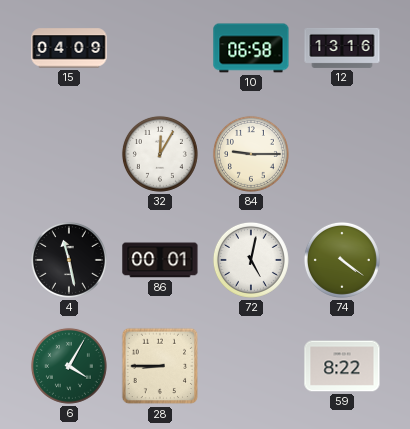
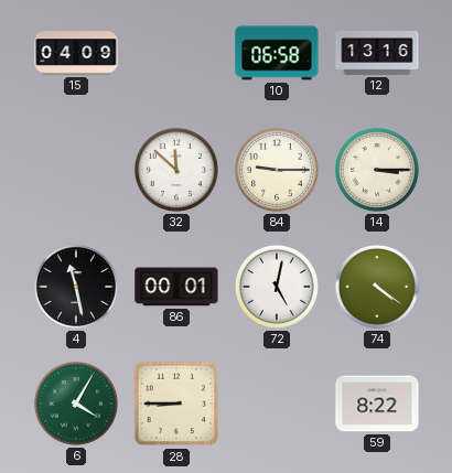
32: 12:05 -> 11:52 (176, 170)
14: none -> 3:15 (377, 170)
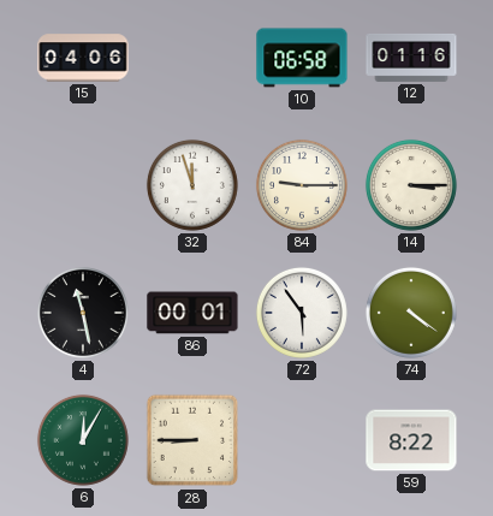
15: 04:09 -> 04:06 (83, 58)
12: 13:16 -> 01:16 (411, 58)
32: 11:52 -> 11:57 (192, 185)
72: 5:02 -> 5:54 (302, 313)
6: 4:05 -> 12:05 (83, 440)
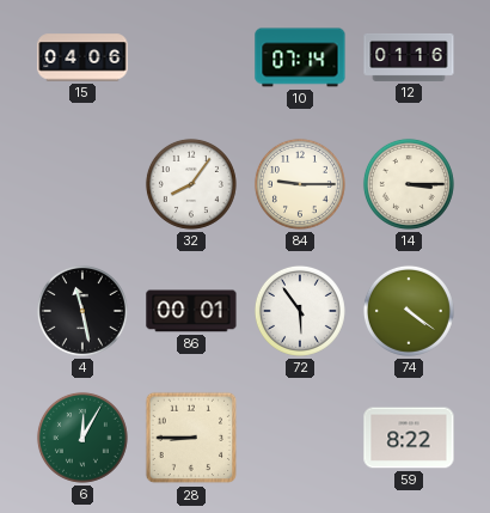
10: 06:58 -> 07:14 (300, 57)
32: 11:57 -> 8:06 (191, 184)
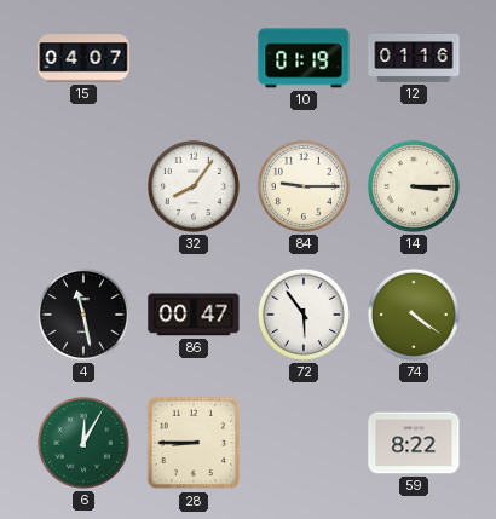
15: 04:06 -> 04:07 (83, 58)
10: 07:14 -> 01:19 (304, 58)
86: 00:01 -> 00:47 (194, 315)
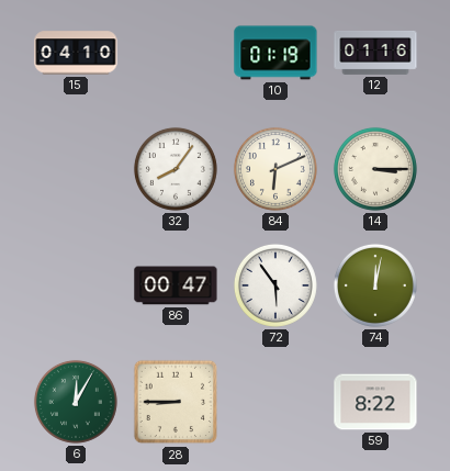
15: 04:07 -> 04:10 (76, 53)
84: 9:15 -> 6:11 (275, 169)
4: 11:28 -> none (83, 315)
74: 4:21 -> 12:02 (375, 285)
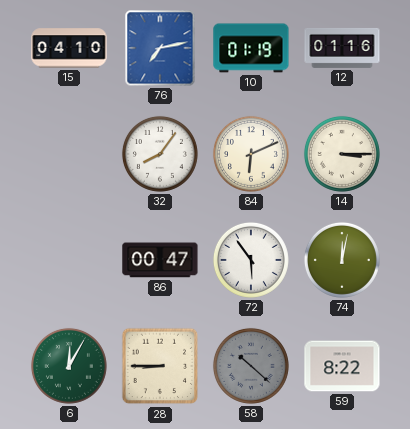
76: none -> 7:13 (160, 48)
58: none -> 10:22 (251, 366)
